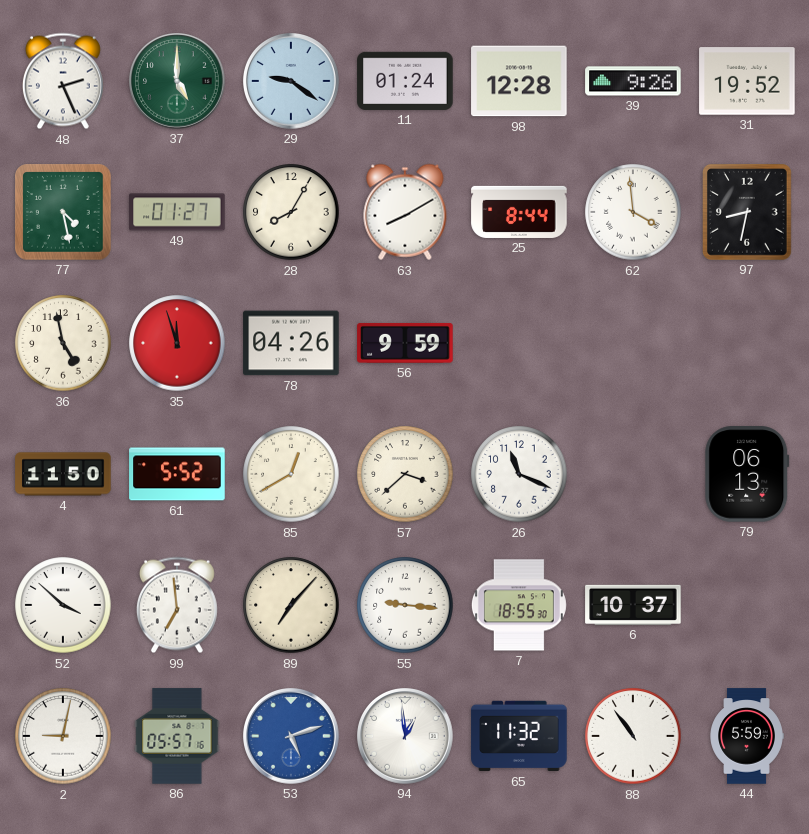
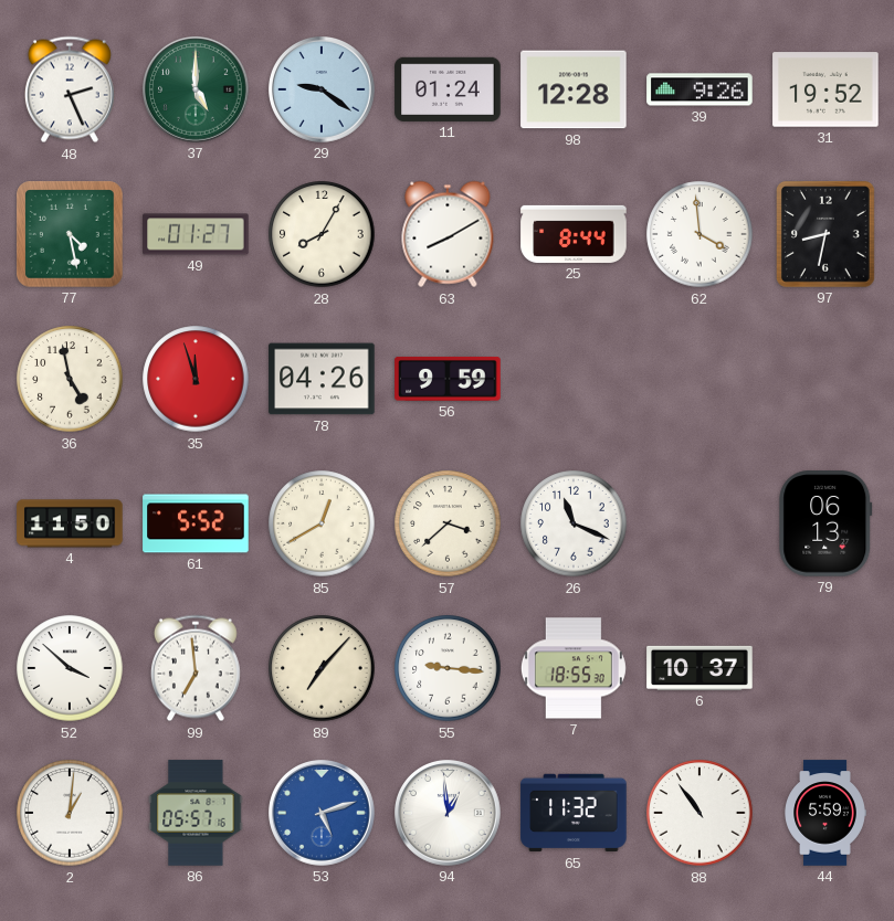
2: 9:02 -> 1:01 (70, 813)
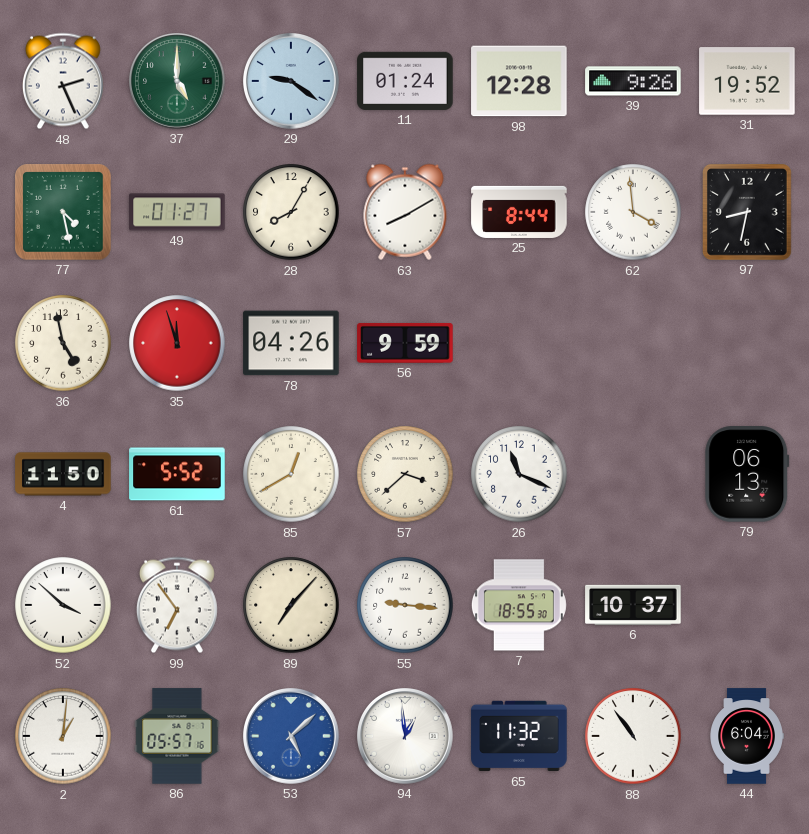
99: 6:59 -> 6:54 (177, 605)
53: 5:12 -> 5:08 (292, 737)
44: 5:59 -> 6:04 (747, 736)
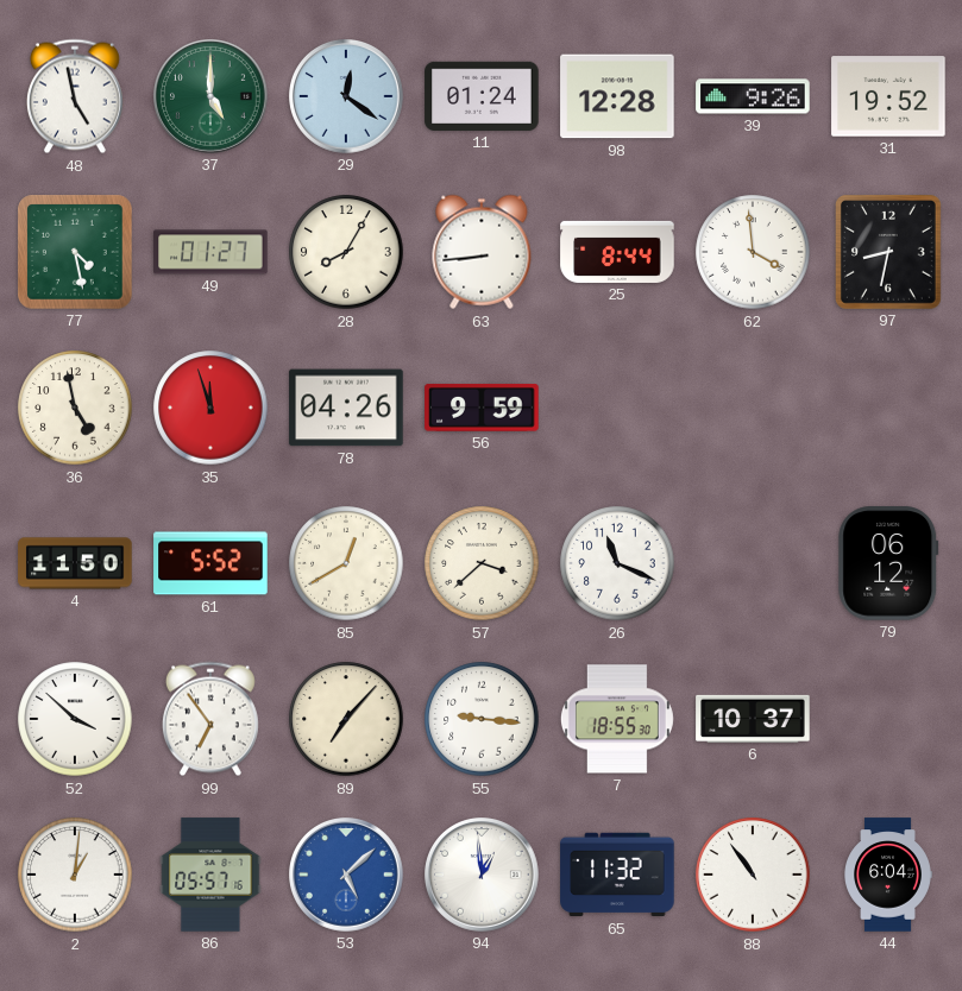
48: 2:26 -> 4:58 (75, 96)
29: 9:21 -> 12:21 (347, 97)
63: 8:10 -> 8:44 (482, 252)
79: 06:13 -> 06:12 (888, 563)
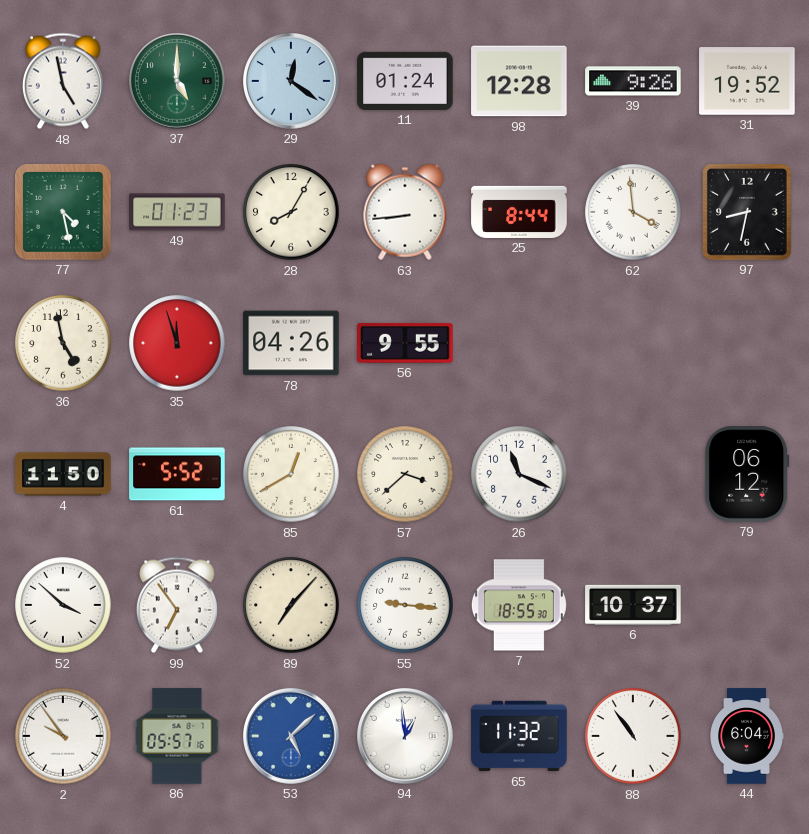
49: 01:27 -> 01:23 (177, 212)
56: 9:59 -> 9:55 (405, 343)
2: 1:01 -> 9:54 (63, 736)
